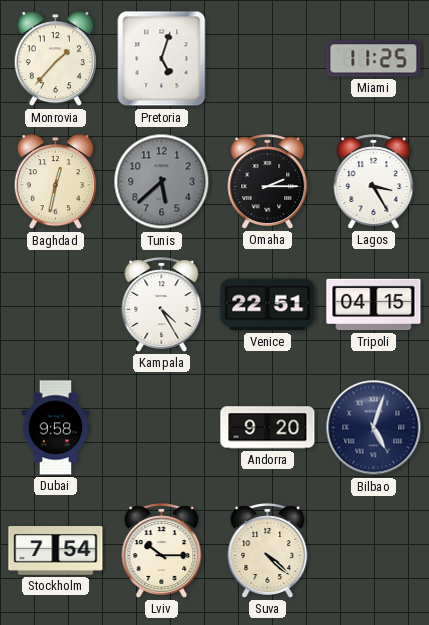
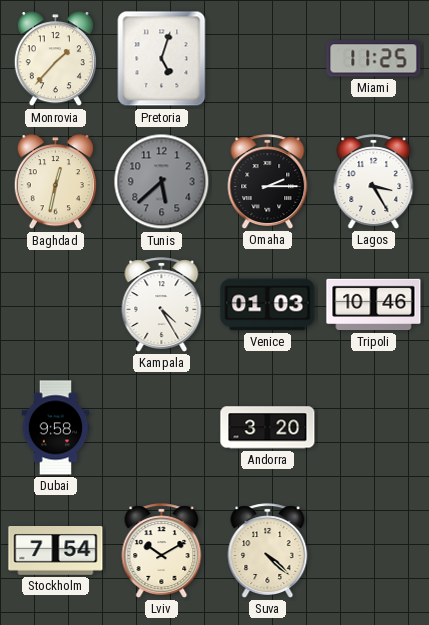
Venice: 22:51 -> 01:03 (268, 305)
Tripoli: 04:15 -> 10:46 (374, 305)
Andorra: 9:20 -> 3:20 (268, 428)
Bilbao: 5:03 -> none (374, 428)
Lviv: 10:15 -> 10:10 (162, 551)
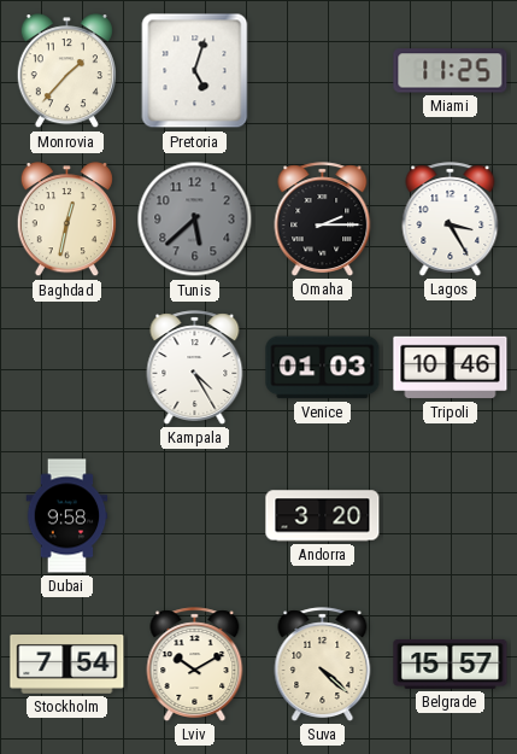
Belgrade: none -> 15:57 (451, 664)
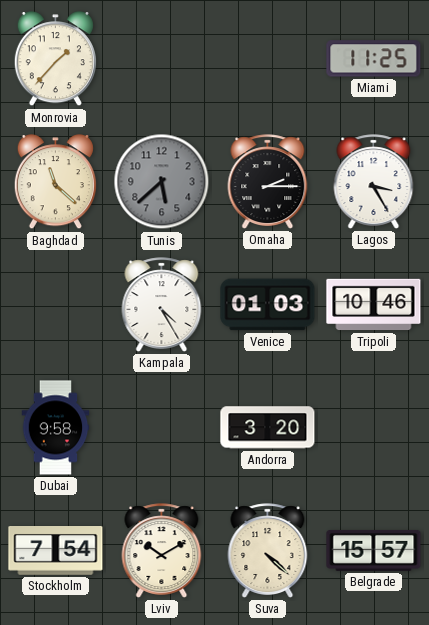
Pretoria: 5:03 -> none (195, 71)
Baghdad: 12:32 -> 11:22 (55, 182)
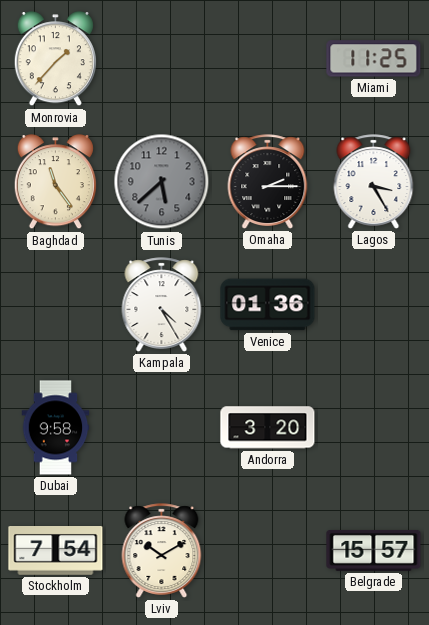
Baghdad: 11:22 -> 11:24 (55, 182)
Venice: 01:03 -> 01:36 (268, 305)
Tripoli: 10:46 -> none (374, 305)
Suva: 4:22 -> none (268, 551)
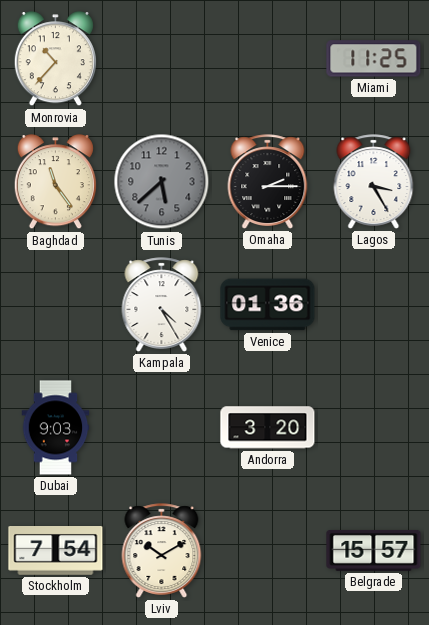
Monrovia: 1:37 -> 10:37 (55, 59)
Dubai: 9:58 -> 9:03 (56, 428)
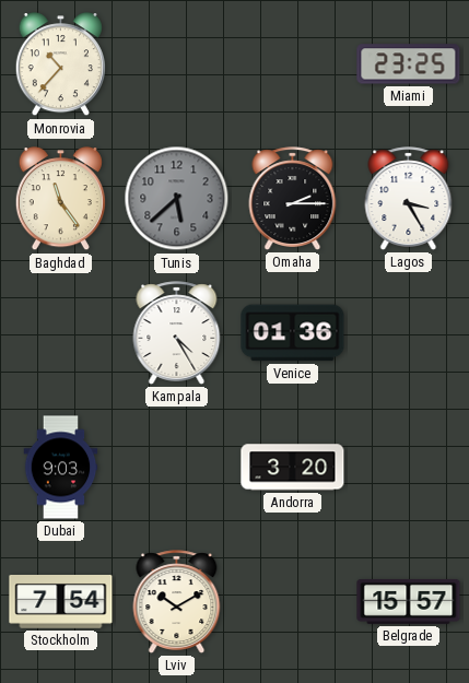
Miami: 11:25 -> 23:25 (409, 64)
